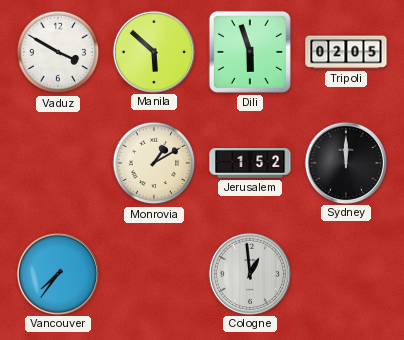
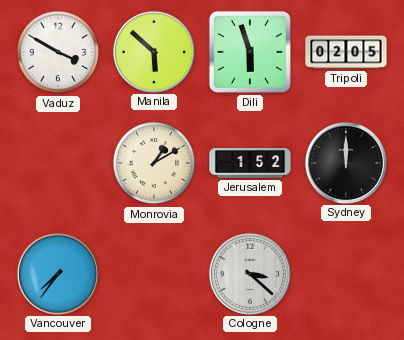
Cologne: 12:59 -> 3:22 (249, 273)
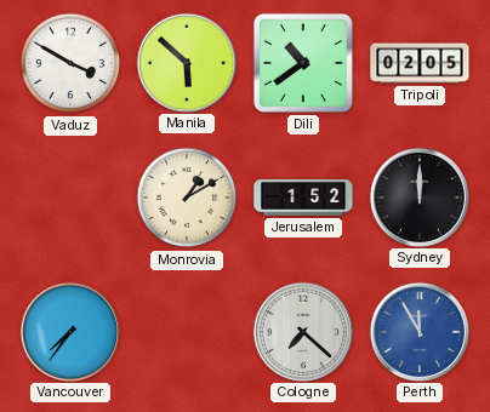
Dili: 5:57 -> 10:39 (303, 63)
Cologne: 3:22 -> 7:22 (302, 331)
Perth: none -> 11:55 (418, 331)
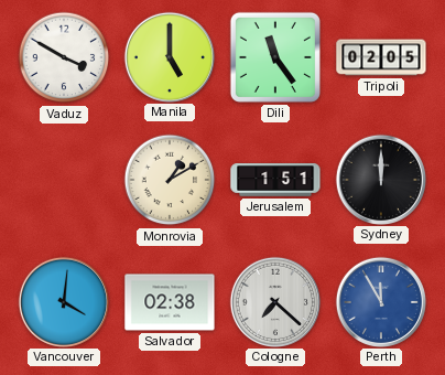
Manila: 5:52 -> 5:00 (169, 56)
Dili: 10:39 -> 11:24 (275, 57)
Jerusalem: 1:52 -> 1:51 (275, 180)
Vancouver: 7:36 -> 4:01 (63, 301)
Salvador: none -> 02:38 (170, 302)
